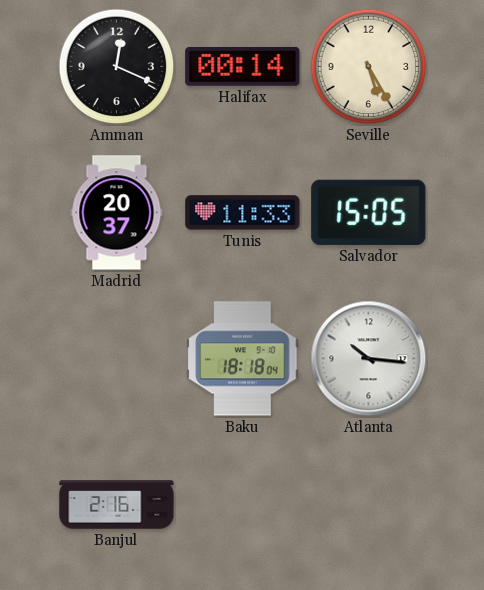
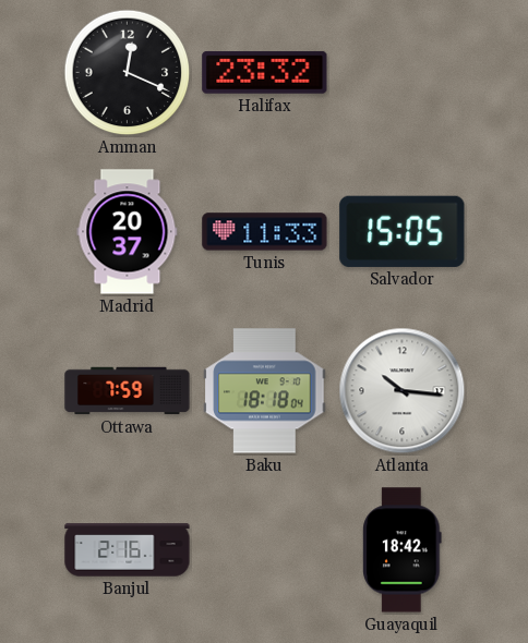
Halifax: 00:14 -> 23:32 (265, 72)
Seville: 5:25 -> none (369, 67)
Ottawa: none -> 7:59 (128, 391)
Guayaquil: none -> 18:42 (403, 550)
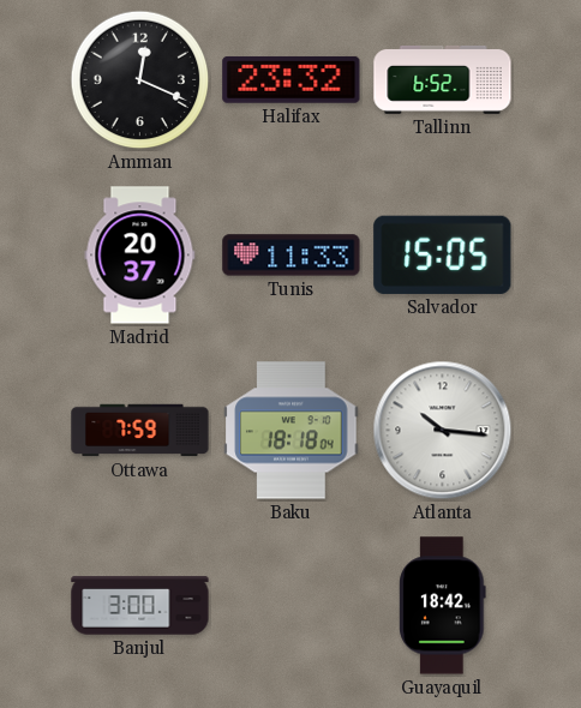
Tallinn: none -> 6:52 (443, 79)
Banjul: 2:16 -> 3:00 (140, 606)
